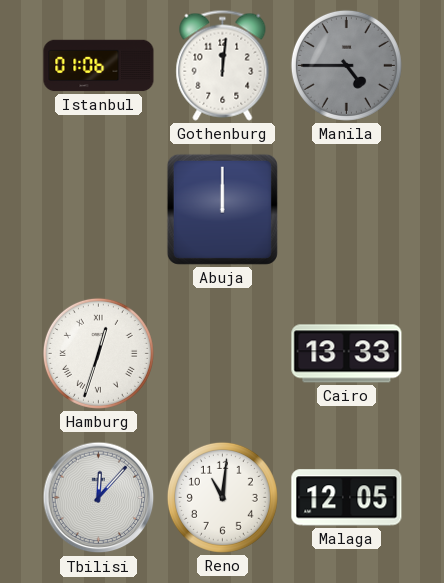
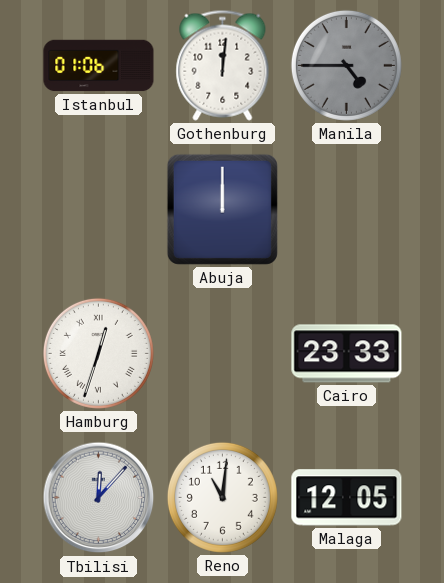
Cairo: 13:33 -> 23:33 (347, 354)
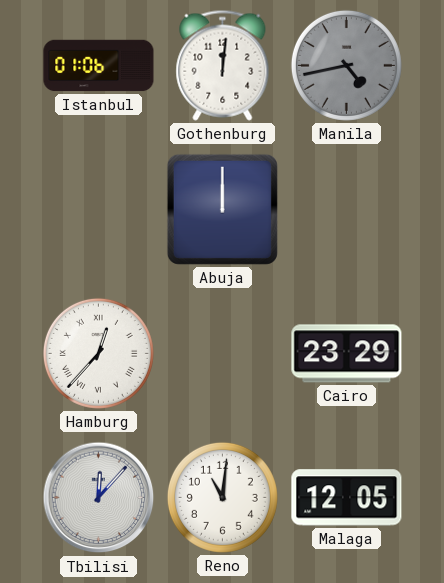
Manila: 4:45 -> 4:43 (346, 65)
Hamburg: 12:33 -> 12:37 (98, 353)
Cairo: 23:33 -> 23:29 (347, 354)
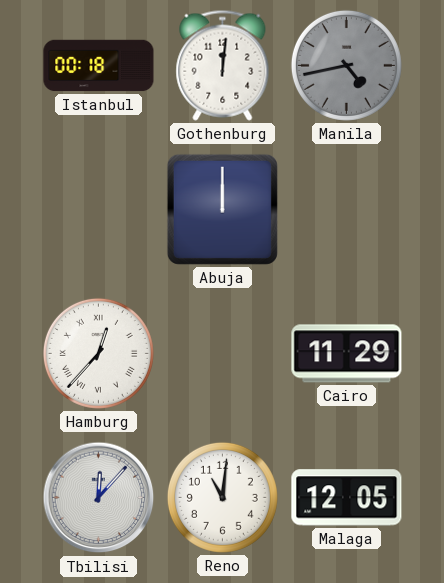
Istanbul: 01:06 -> 00:18 (99, 66)
Cairo: 23:29 -> 11:29 (347, 354)
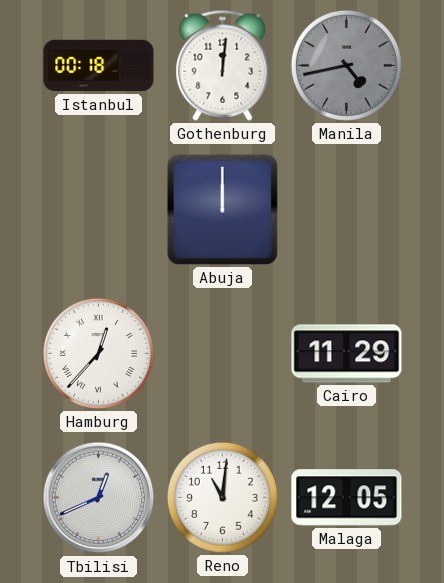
Tbilisi: 12:07 -> 12:41 (99, 498)
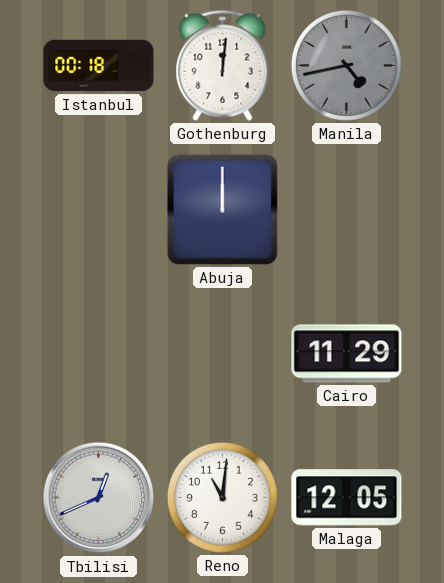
Hamburg: 12:37 -> none (98, 353)
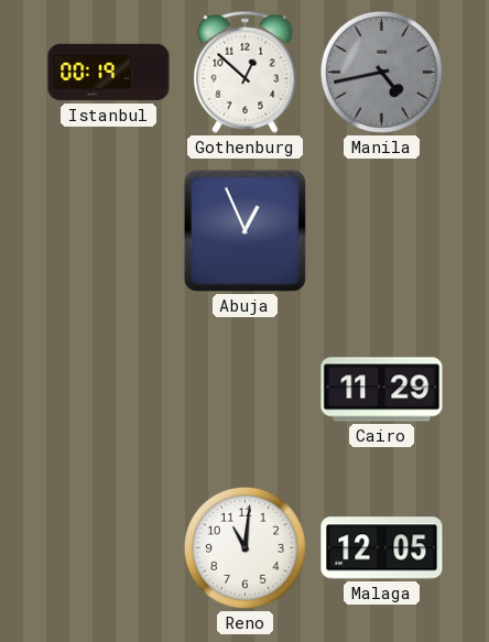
Istanbul: 00:18 -> 00:19 (109, 73)
Gothenburg: 12:01 -> 12:52 (246, 72)
Abuja: 12:00 -> 12:56 (244, 230)
Tbilisi: 12:41 -> none (99, 498)
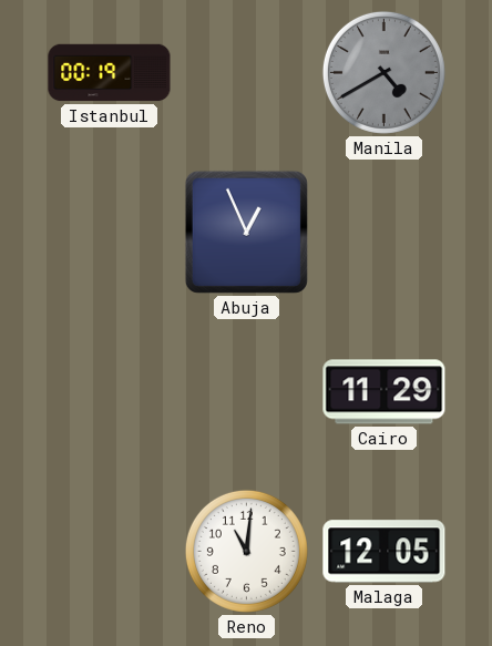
Gothenburg: 12:52 -> none (246, 72)
Manila: 4:43 -> 4:40 (383, 72)
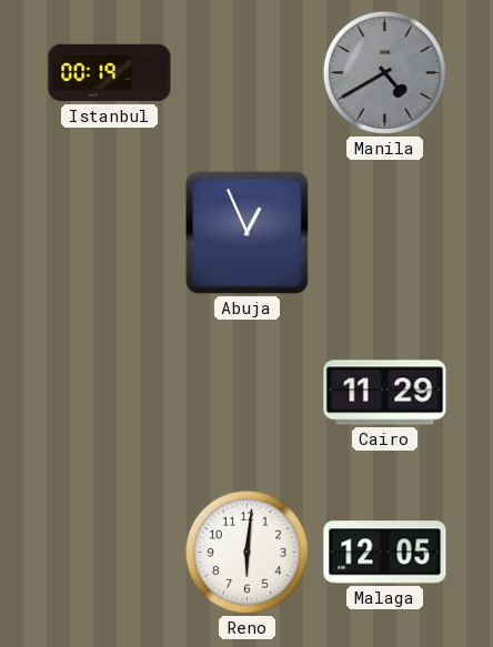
Reno: 11:01 -> 6:01 (247, 552)
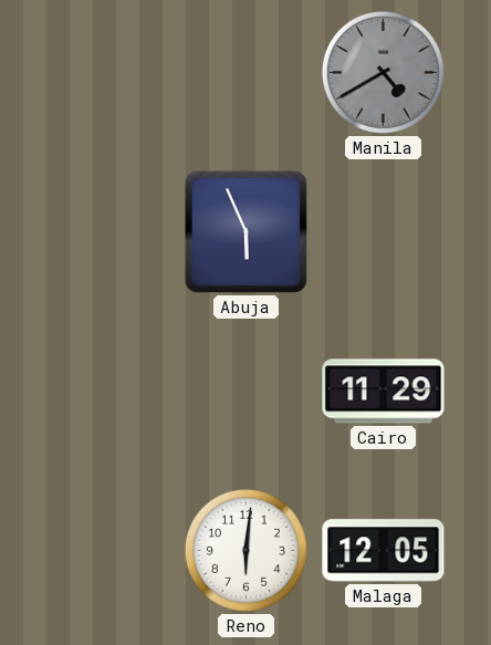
Istanbul: 00:19 -> none (110, 73)
Abuja: 12:56 -> 5:56 (245, 231)
